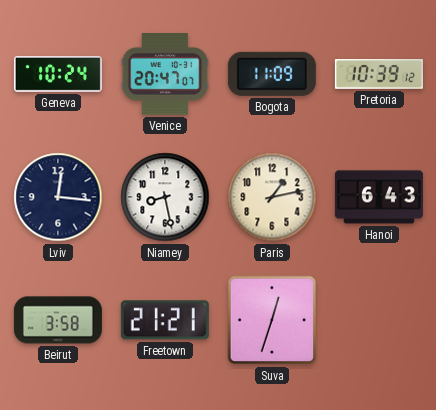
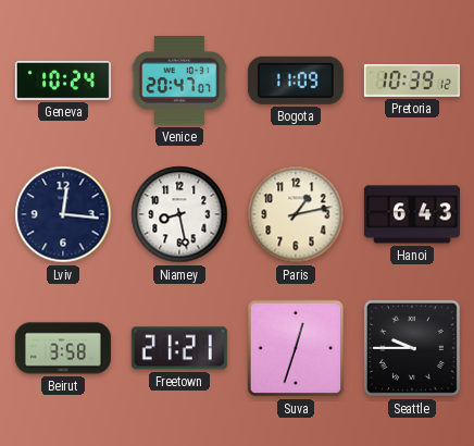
Seattle: none -> 9:45 (412, 348)
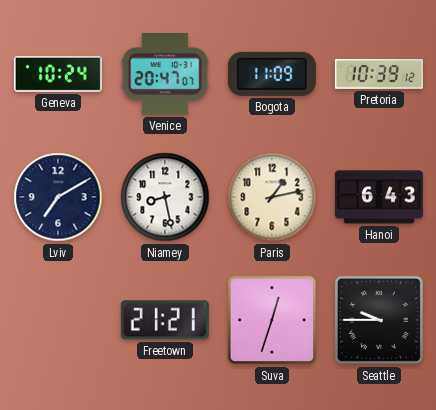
Lviv: 12:16 -> 7:10 (58, 197)
Beirut: 3:58 -> none (63, 348)
